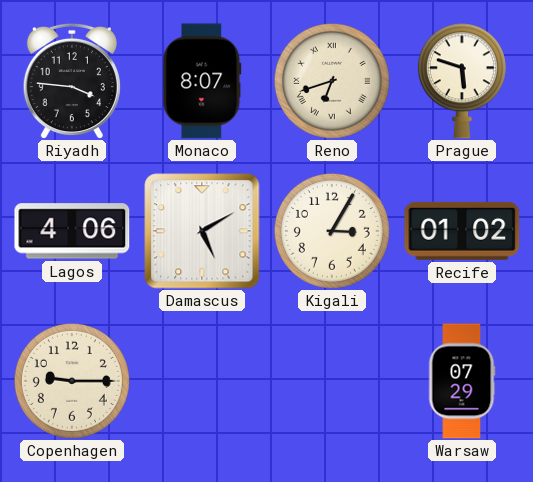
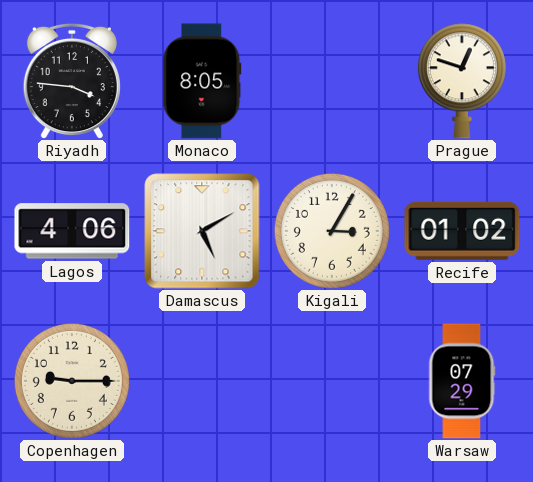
Monaco: 8:07 -> 8:05 (202, 81)
Reno: 6:42 -> none (332, 81)
Prague: 5:48 -> 12:48 (462, 81)
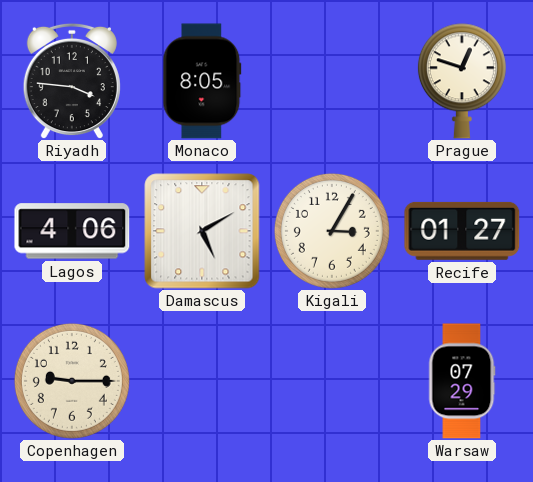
Recife: 01:02 -> 01:27 (462, 231)
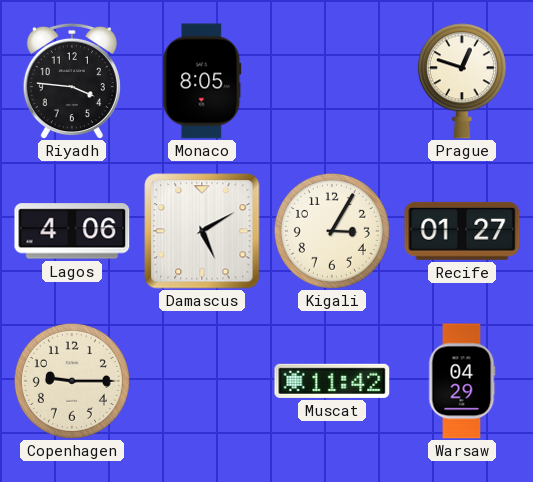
Muscat: none -> 11:42 (332, 381)
Warsaw: 07:29 -> 04:29 (462, 381)
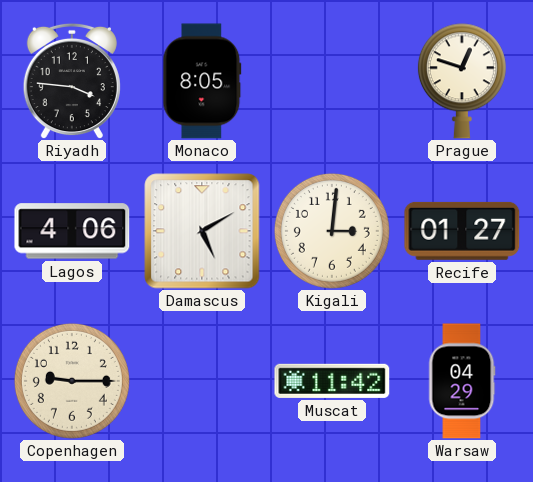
Kigali: 3:05 -> 3:01 (332, 231)
